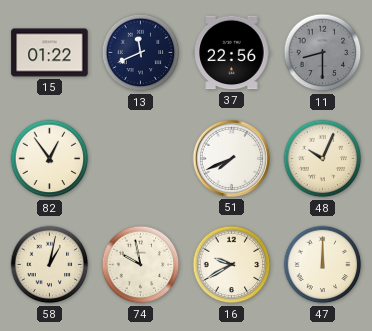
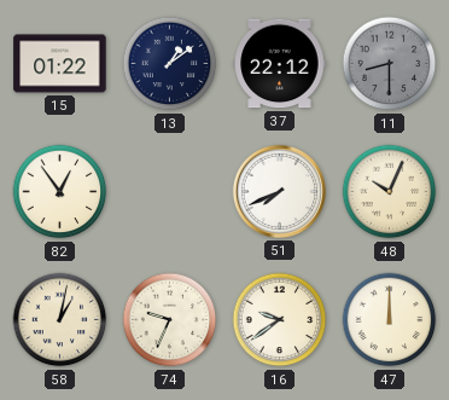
13: 11:41 -> 1:09 (170, 64)
37: 22:56 -> 22:12 (280, 64)
74: 9:58 -> 9:34 (170, 320)
16: 9:40 -> 9:39 (280, 320)
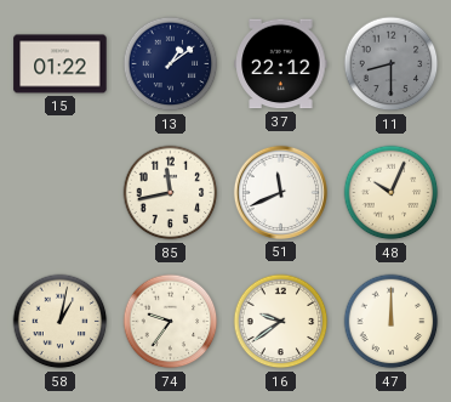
82: 12:54 -> none (60, 192)
85: none -> 11:43 (171, 193)
51: 7:41 -> 11:41 (280, 192)
74: 9:34 -> 9:36 (171, 322)
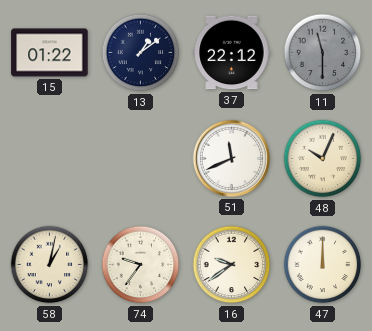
11: 8:30 -> 11:30 (323, 53)
85: 11:43 -> none (171, 193)
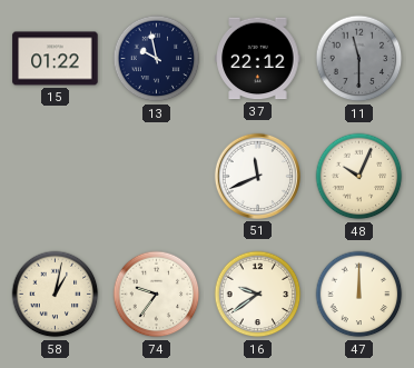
13: 1:09 -> 9:58 (157, 59)
